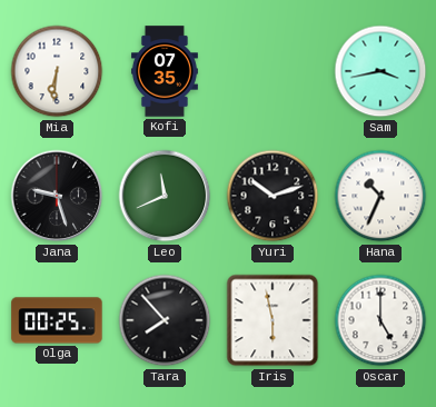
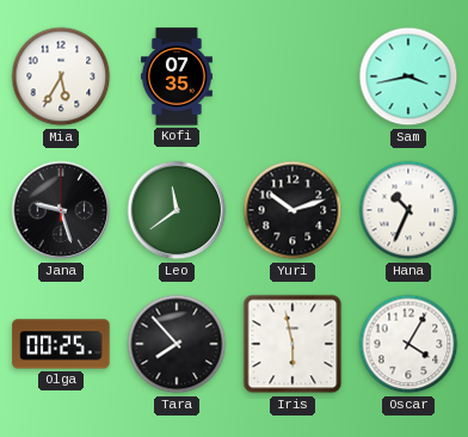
Mia: 6:31 -> 5:35 (61, 76)
Leo: 11:41 -> 11:39 (177, 210)
Oscar: 5:00 -> 4:05 (408, 344)
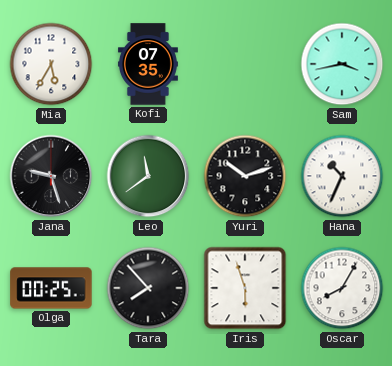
Iris: 5:58 -> 5:57 (245, 288)
Oscar: 4:05 -> 8:05 (342, 288)
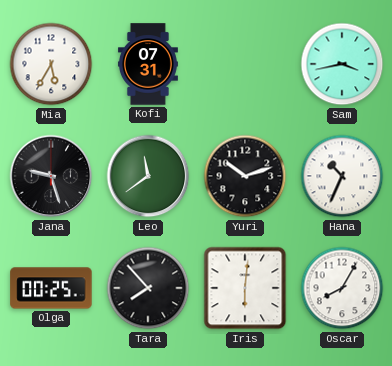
Kofi: 07:35 -> 07:31 (148, 64)
Iris: 5:57 -> 6:01 (245, 288)
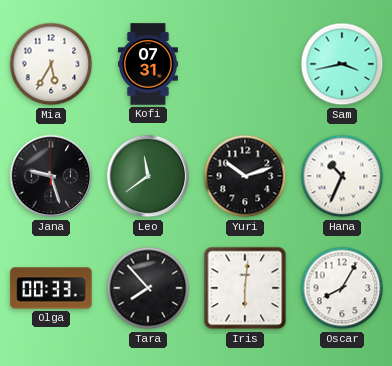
Olga: 00:25 -> 00:33 (51, 288)
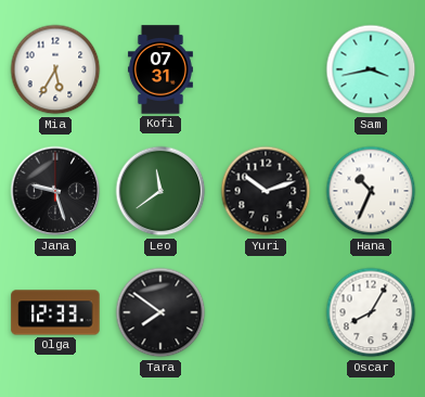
Olga: 00:33 -> 12:33 (55, 312)
Tara: 7:53 -> 7:51 (160, 312)
Iris: 6:01 -> none (245, 288)
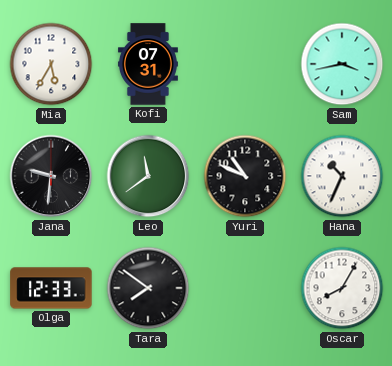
Jana: 9:27 -> 9:31 (51, 176)
Yuri: 10:12 -> 10:49 (245, 176)
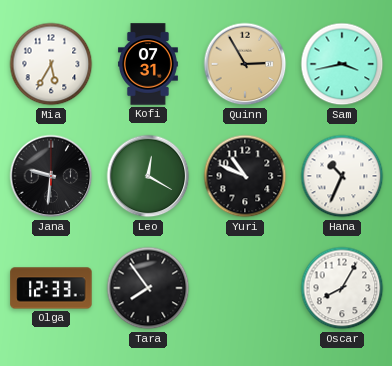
Quinn: none -> 2:55 (245, 64)
Leo: 11:39 -> 12:20 (148, 176)
Tara: 7:51 -> 7:54 (148, 288)
